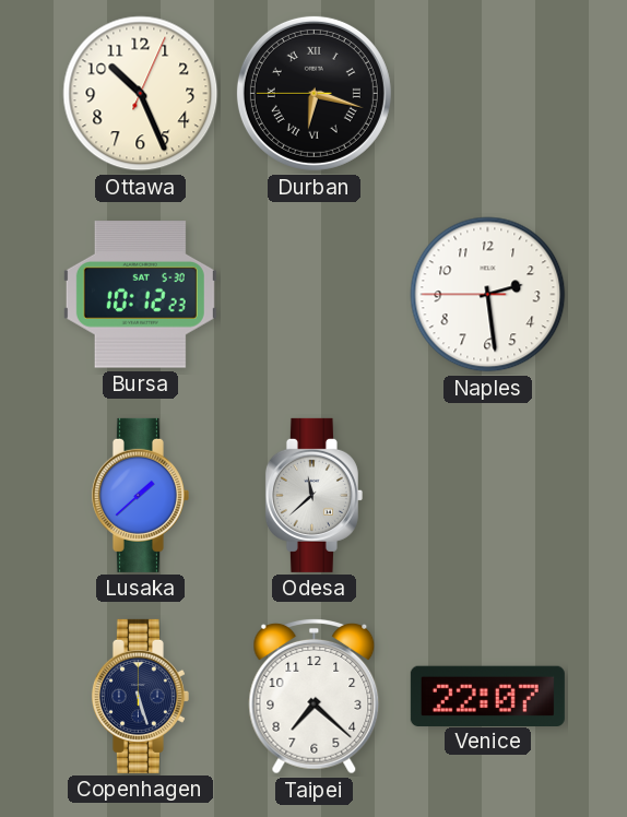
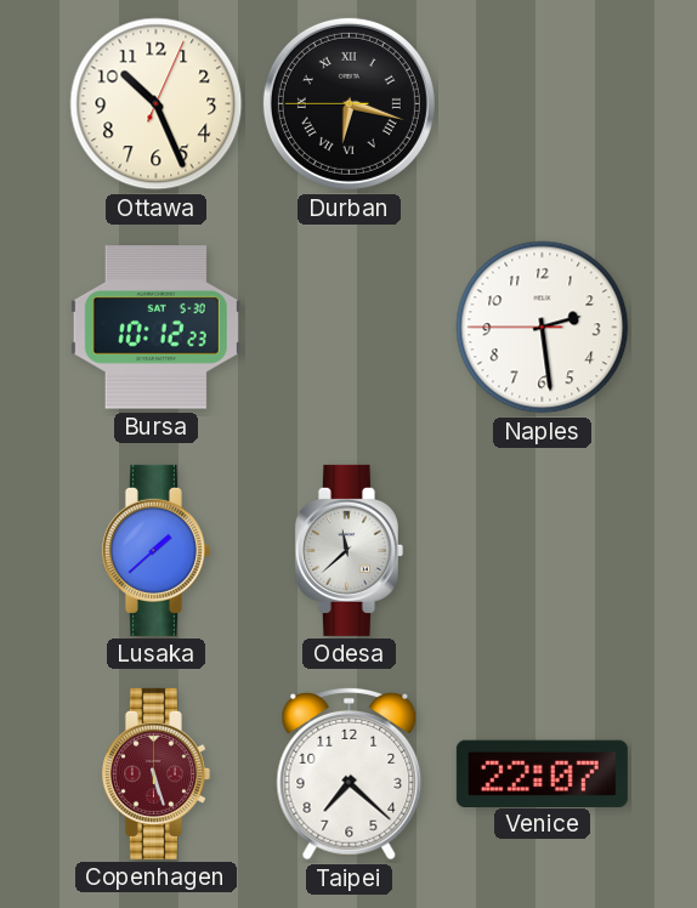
Copenhagen dial: navy -> burgundy (155, 773)
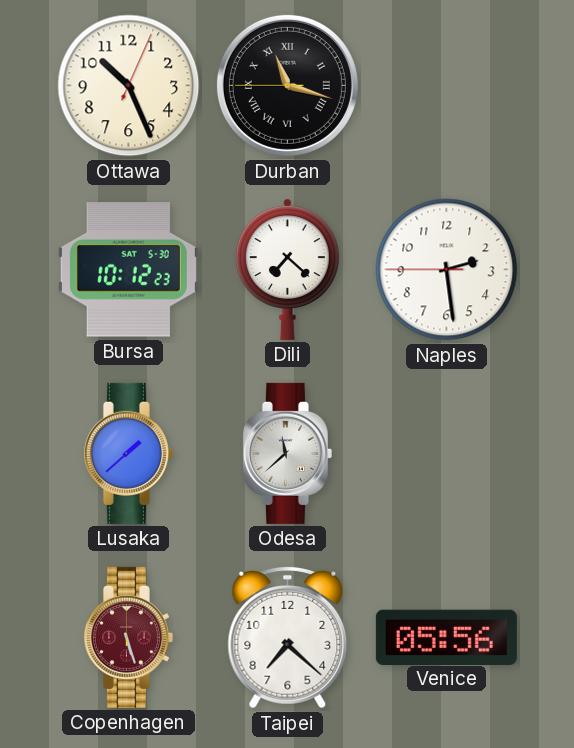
Durban: 6:17 -> 11:17 (287, 85)
Dili: none -> 7:22 (287, 269)
Venice: 22:07 -> 05:56 (446, 637)
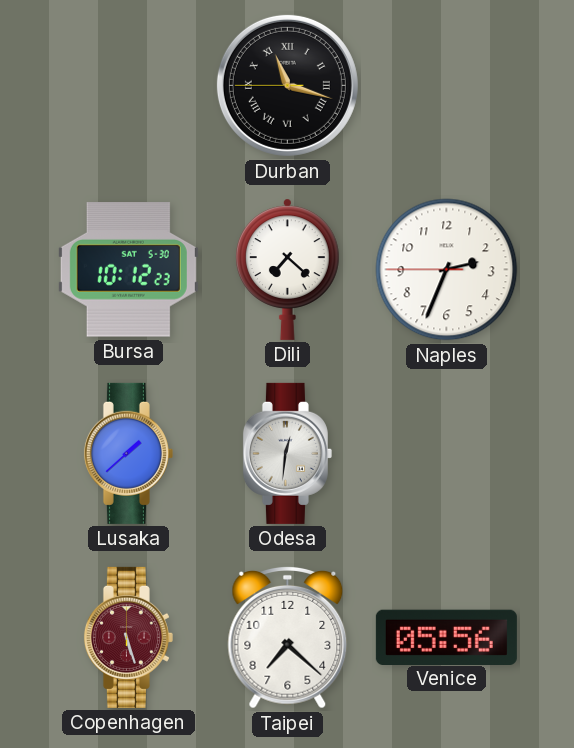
Ottawa: 10:26 -> none (129, 86)
Naples: 2:28 -> 2:33 (447, 270)
Odesa: 11:38 -> 12:31 (287, 453)
